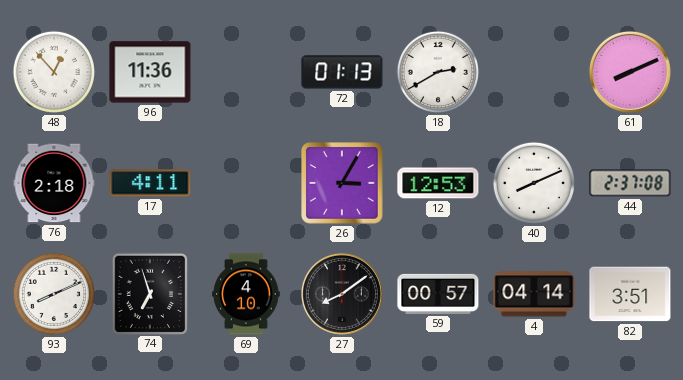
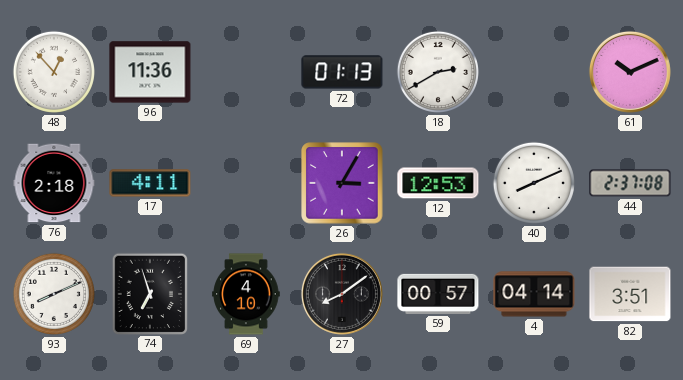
61: 8:11 -> 10:11 (630, 72)
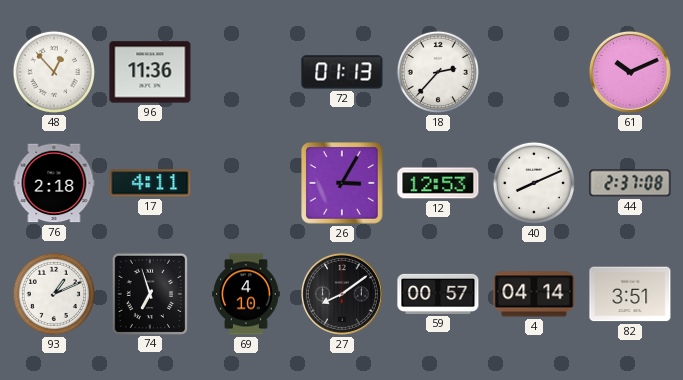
18: 2:40 -> 2:37 (438, 72)
93: 8:11 -> 1:11 (54, 294)
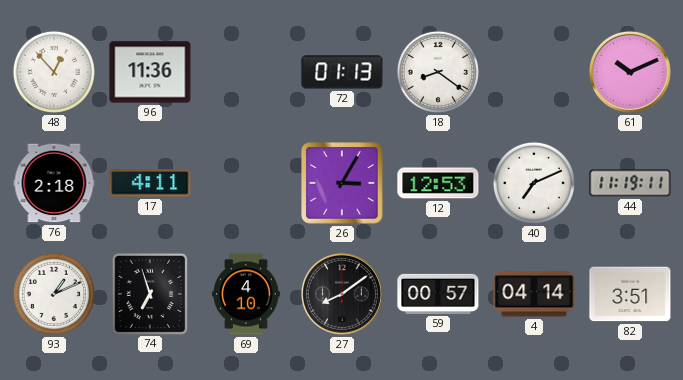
18: 2:37 -> 8:21 (438, 72)
40: 8:11 -> 7:11 (534, 183)
44: 2:37 -> 11:19 (630, 183)
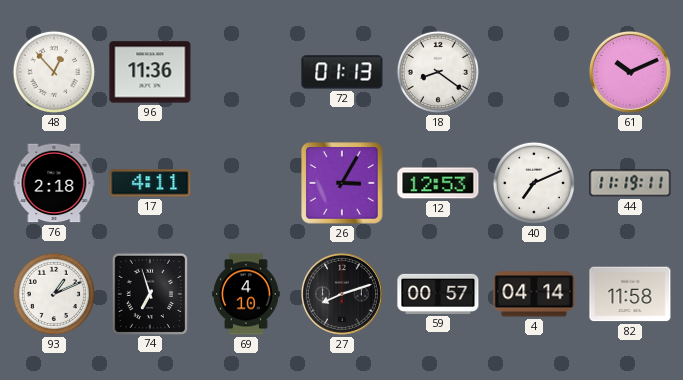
27: 8:09 -> 8:12 (342, 294)
82: 3:51 -> 11:58 (630, 294)
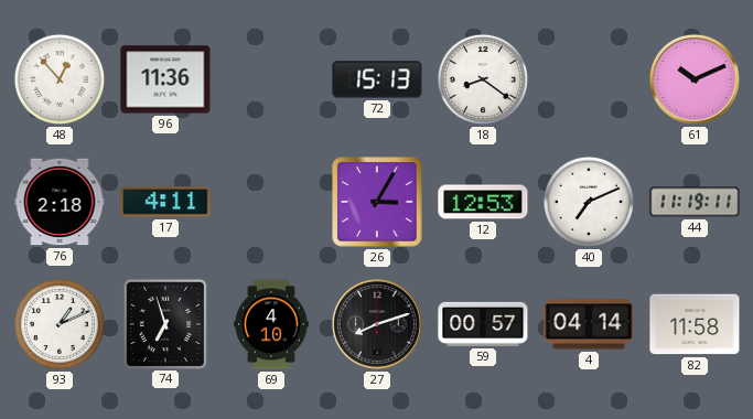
72: 01:13 -> 15:13 (377, 79)
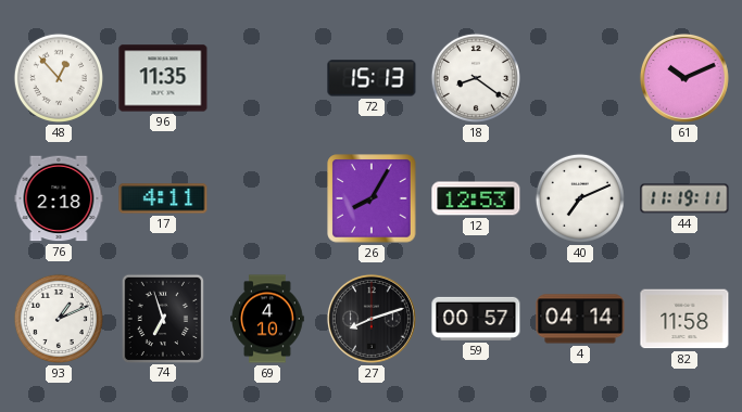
96: 11:36 -> 11:35 (163, 78)
26: 3:05 -> 8:05 (372, 198)
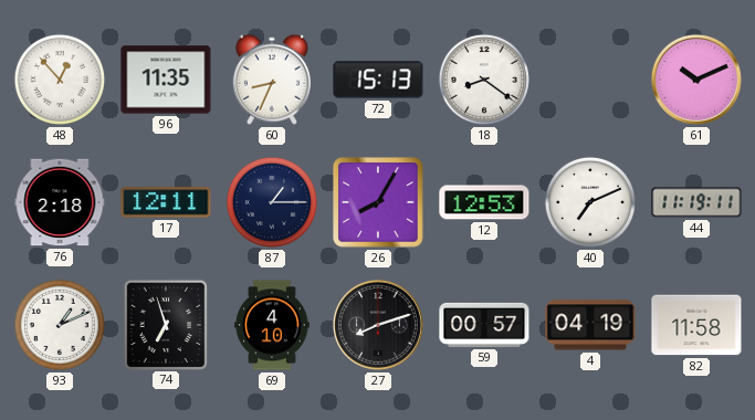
60: none -> 8:34 (272, 80)
17: 4:11 -> 12:11 (166, 202)
87: none -> 1:15 (272, 202)
4: 04:14 -> 04:19 (590, 325)
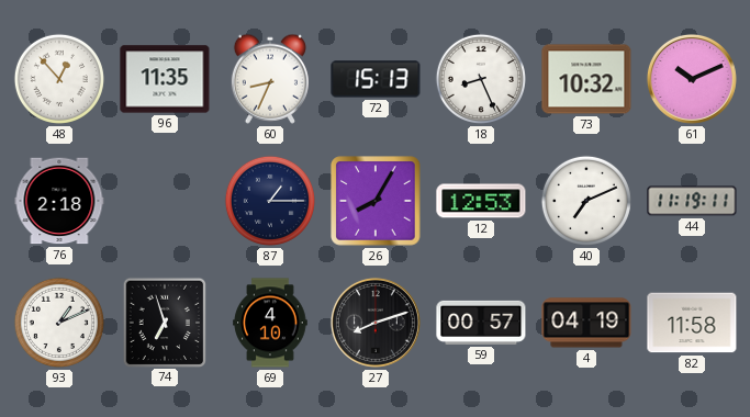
18: 8:21 -> 8:26 (481, 79)
73: none -> 10:32 (586, 79)
17: 12:11 -> none (166, 202)
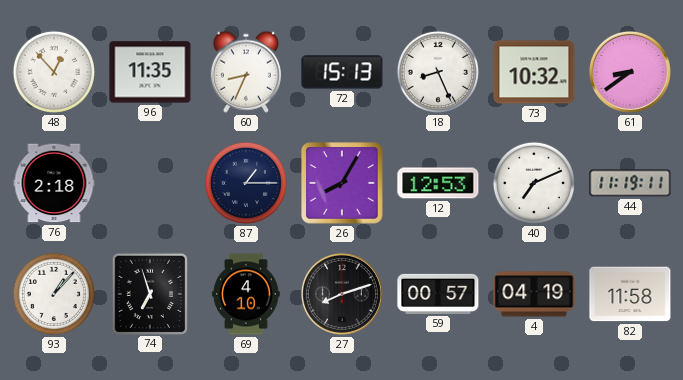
61: 10:11 -> 8:39 (630, 72)
93: 1:11 -> 1:07 (54, 294)
